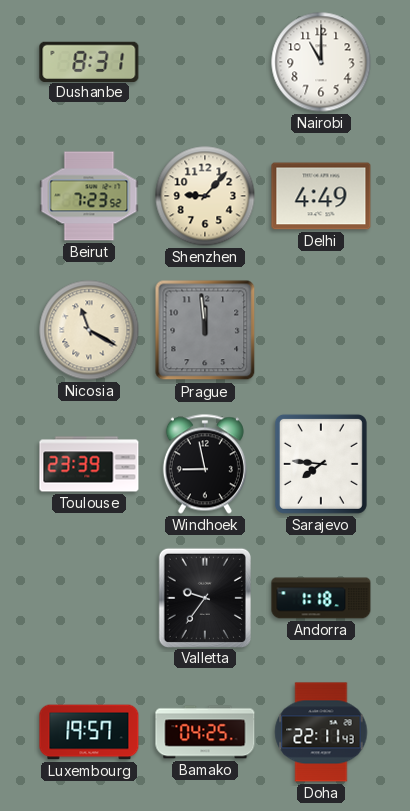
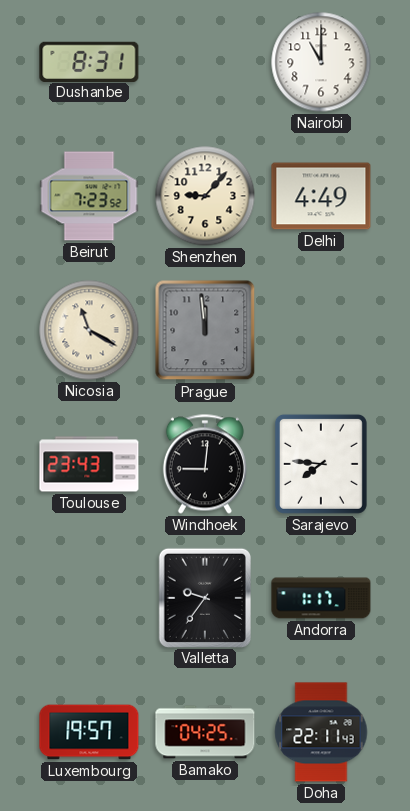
Toulouse: 23:39 -> 23:43 (89, 464)
Windhoek: 8:58 -> 9:01 (205, 464)
Andorra: 1:18 -> 1:17 (321, 598)
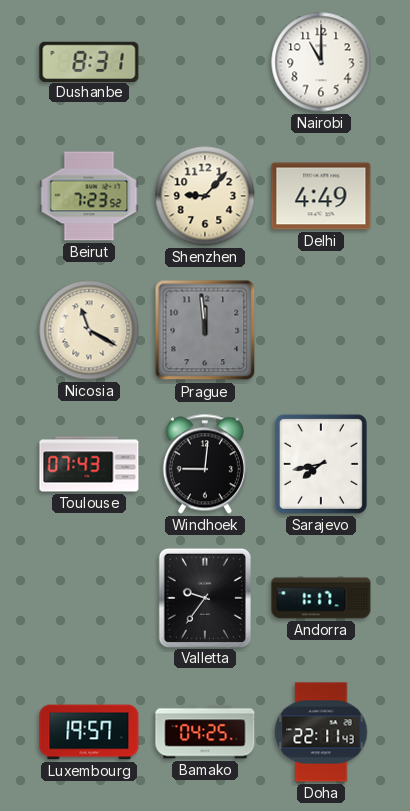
Toulouse: 23:43 -> 07:43 (89, 464)
Sarajevo: 7:46 -> 7:43 (321, 464)
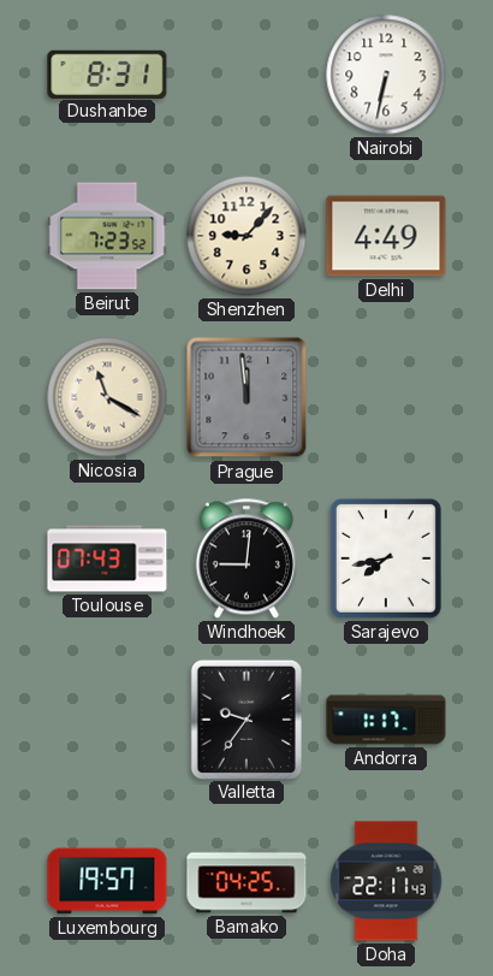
Nairobi: 11:00 -> 6:32 (386, 75)
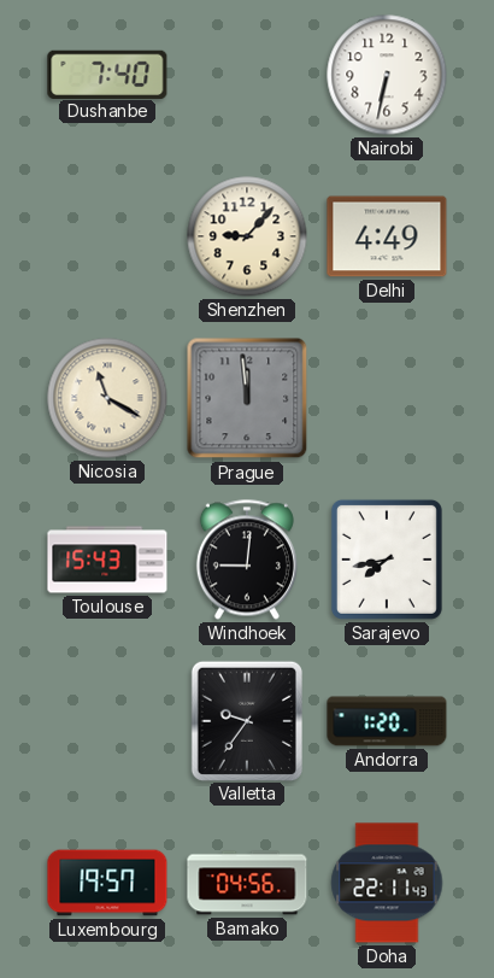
Dushanbe: 8:31 -> 7:40 (107, 74)
Beirut: 7:23 -> none (107, 236)
Toulouse: 07:43 -> 15:43 (107, 560)
Andorra: 1:17 -> 1:20 (387, 721)
Bamako: 04:25 -> 04:56 (247, 883)
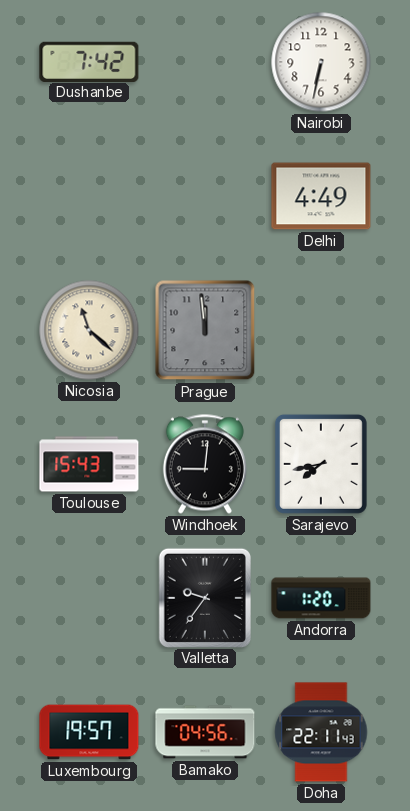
Dushanbe: 7:40 -> 7:42 (89, 61)
Shenzhen: 9:07 -> none (247, 236)
Nicosia: 11:20 -> 11:22 (89, 330)
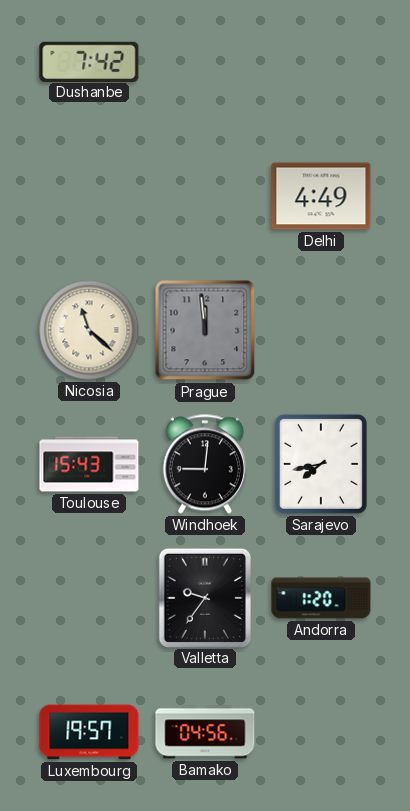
Nairobi: 6:32 -> none (321, 62)
Doha: 22:11 -> none (321, 732)
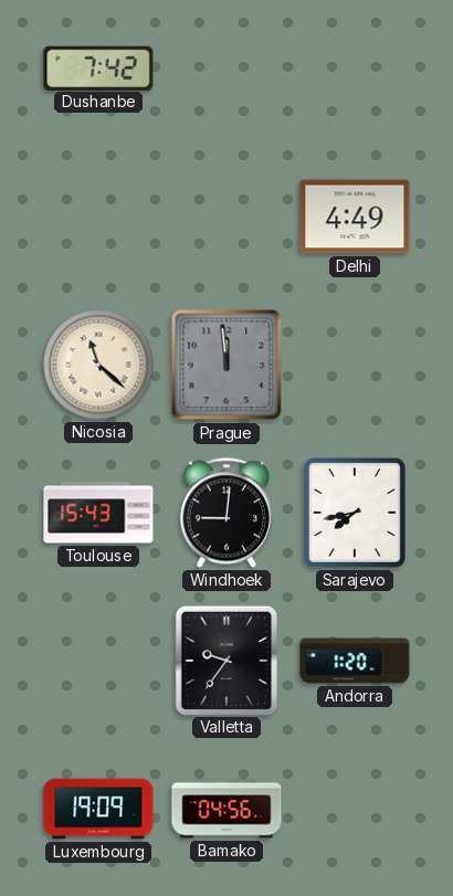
Luxembourg: 19:57 -> 19:09 (98, 809)
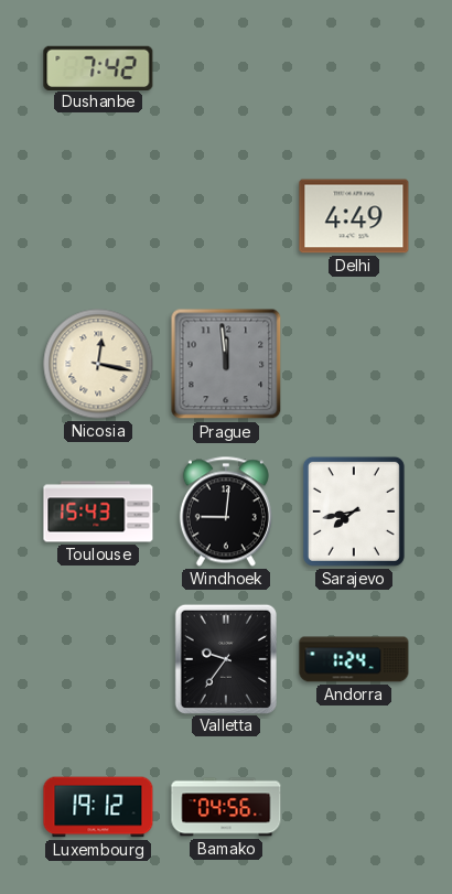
Nicosia: 11:22 -> 12:17 (98, 364)
Andorra: 1:20 -> 1:24 (354, 659)
Luxembourg: 19:09 -> 19:12 (98, 807)
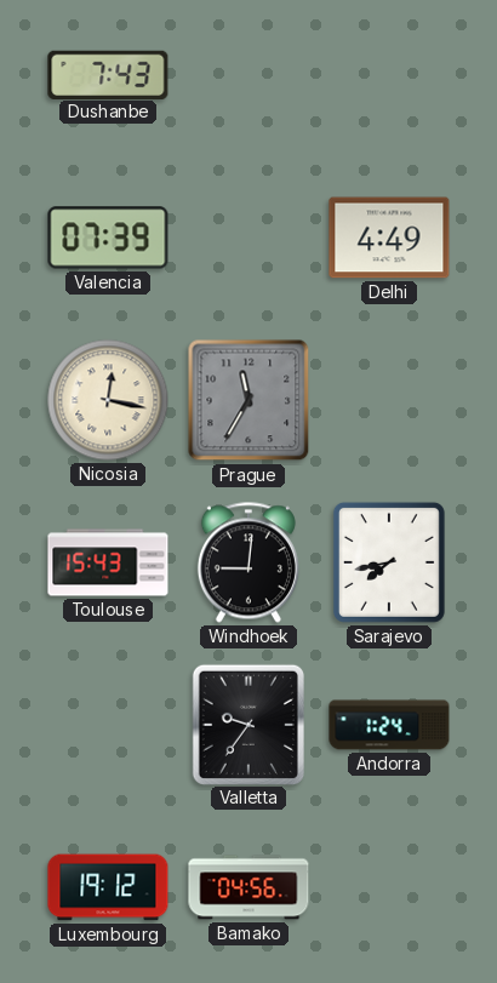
Dushanbe: 7:42 -> 7:43 (108, 74)
Valencia: none -> 07:39 (108, 238)
Prague: 11:59 -> 11:35 (248, 400)
